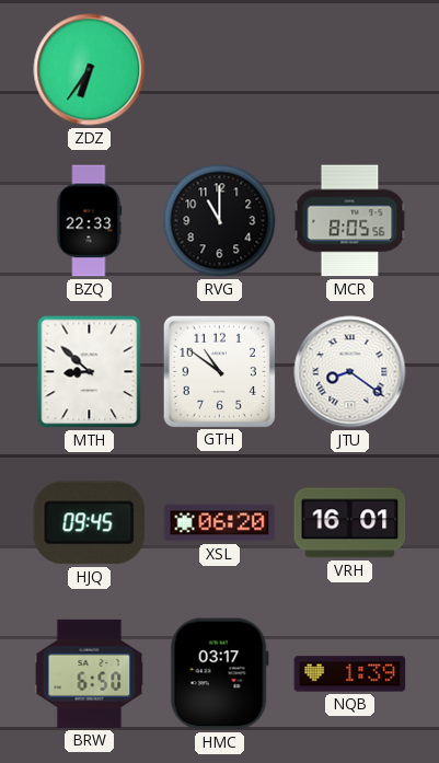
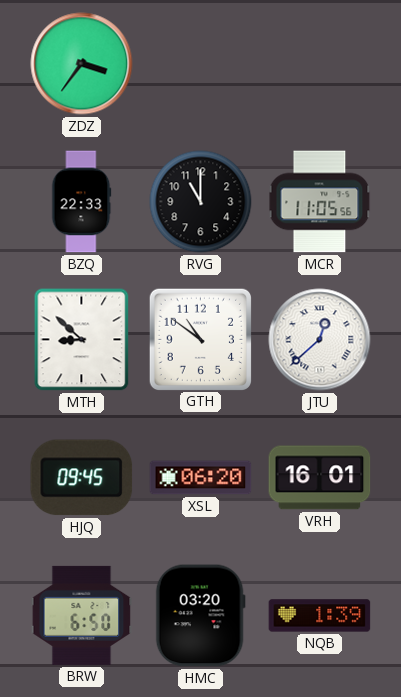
ZDZ: 6:36 -> 3:36 (82, 64)
MCR: 8:05 -> 11:05 (320, 202)
JTU: 8:21 -> 12:38 (320, 340)
HMC: 03:17 -> 03:20 (200, 616)
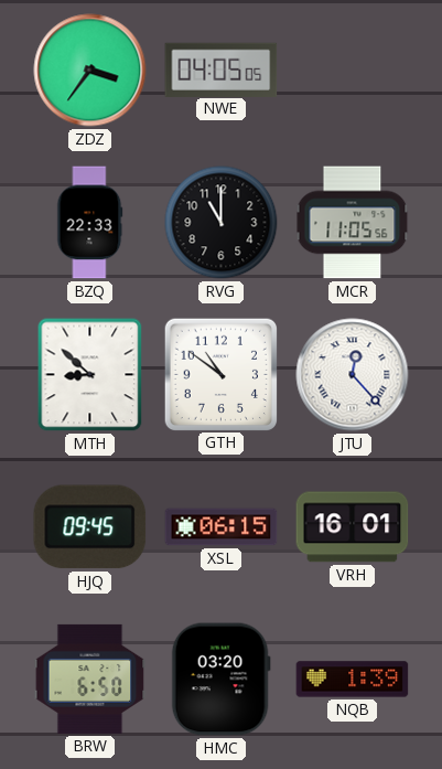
NWE: none -> 04:05 (222, 70)
JTU: 12:38 -> 12:23 (353, 375)
XSL: 06:20 -> 06:15 (222, 527)
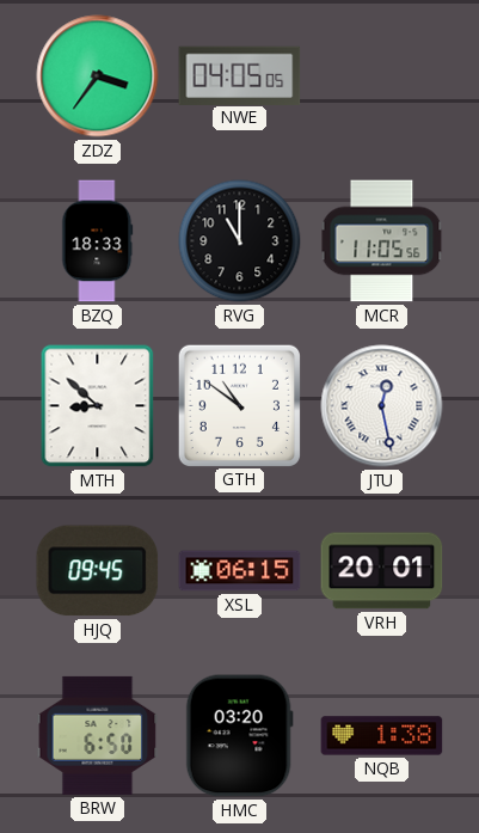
BZQ: 22:33 -> 18:33 (98, 241)
JTU: 12:23 -> 12:28 (382, 406)
VRH: 16:01 -> 20:01 (382, 571)
NQB: 1:39 -> 1:38 (382, 736)
